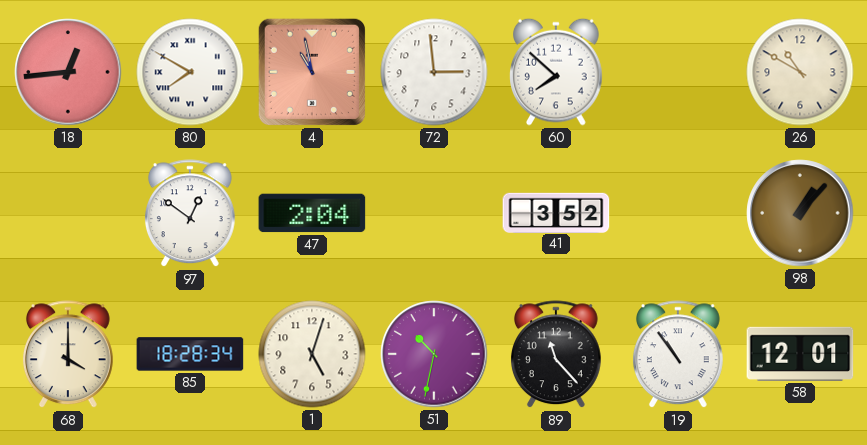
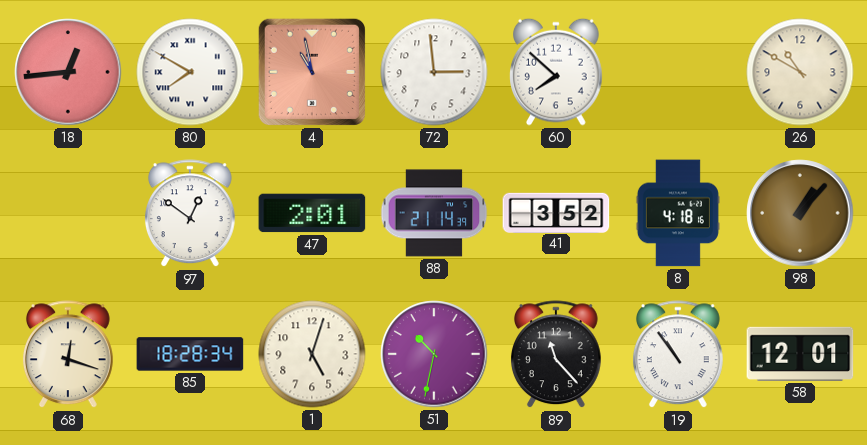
47: 2:04 -> 2:01 (312, 213)
88: none -> 21:14 (434, 213)
8: none -> 4:18 (678, 213)
68: 4:00 -> 12:18 (68, 355)
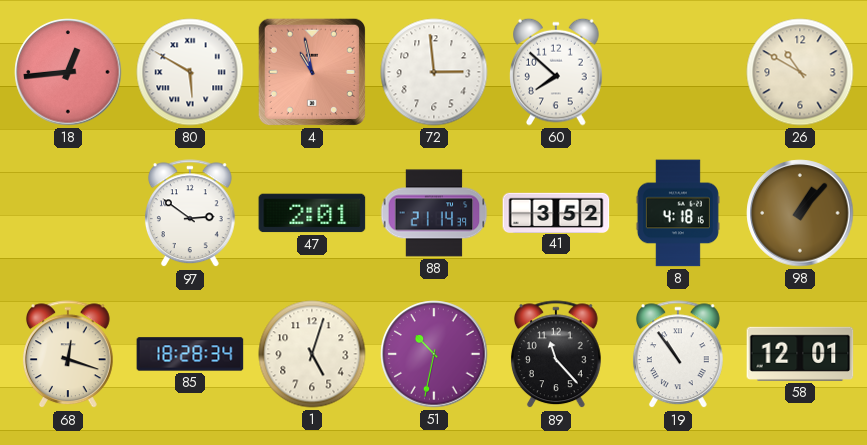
80: 7:50 -> 5:50 (190, 72)
97: 12:51 -> 2:51 (190, 214)
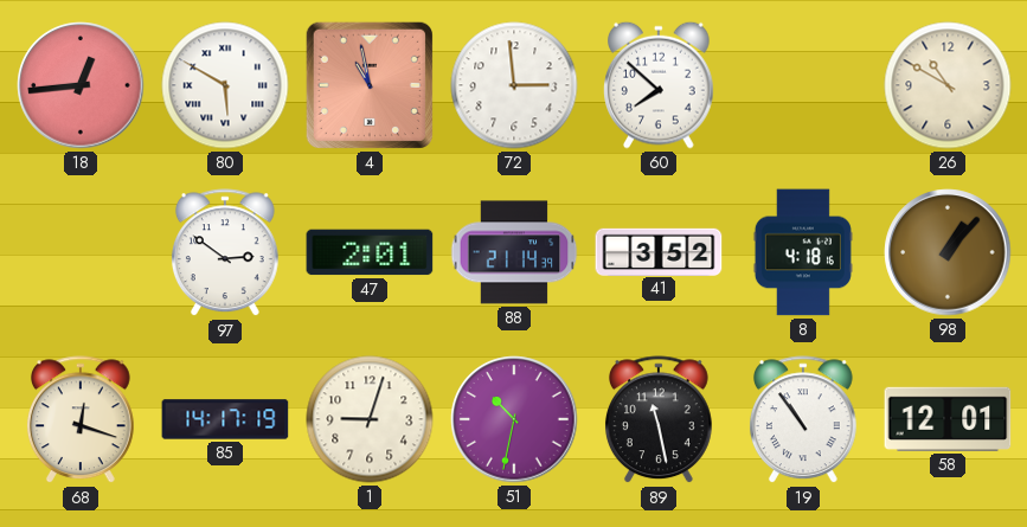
85: 18:28 -> 14:17 (225, 419)
1: 5:03 -> 9:03 (370, 419)
89: 11:23 -> 11:28 (659, 420)
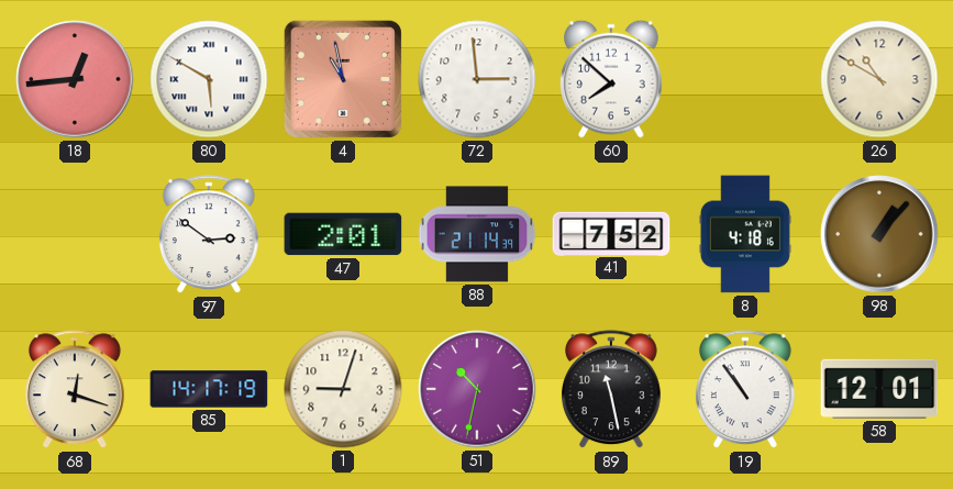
41: 3:52 -> 7:52 (611, 233)
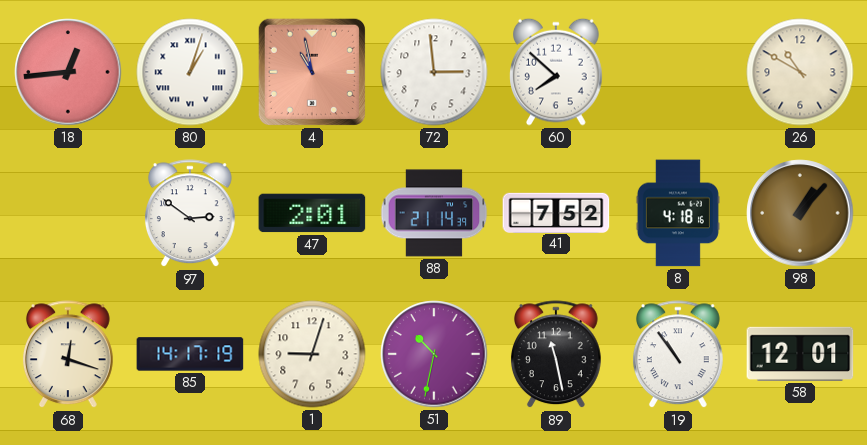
80: 5:50 -> 1:03 (190, 72)
